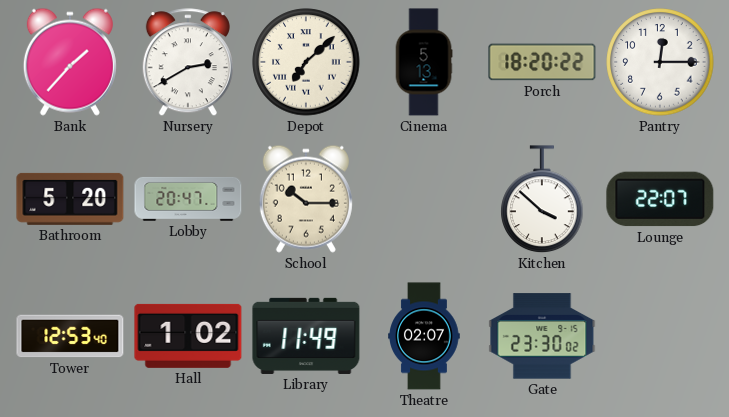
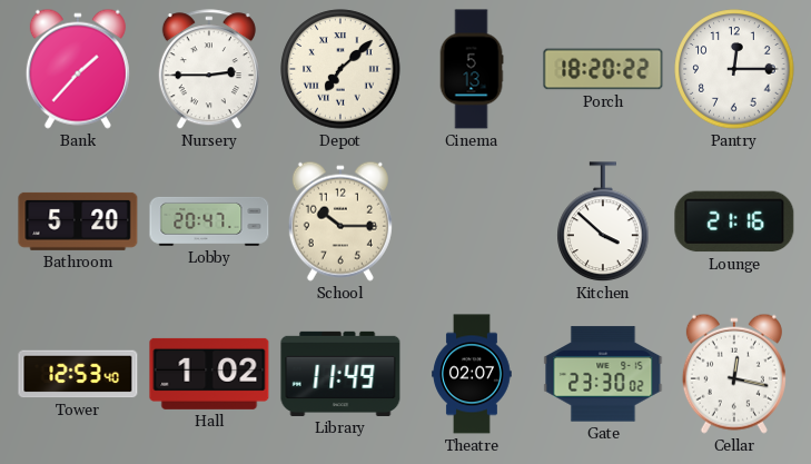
Nursery: 2:40 -> 2:45 (209, 70)
Lounge: 22:07 -> 21:16 (734, 221)
Cellar: none -> 12:17 (734, 374)
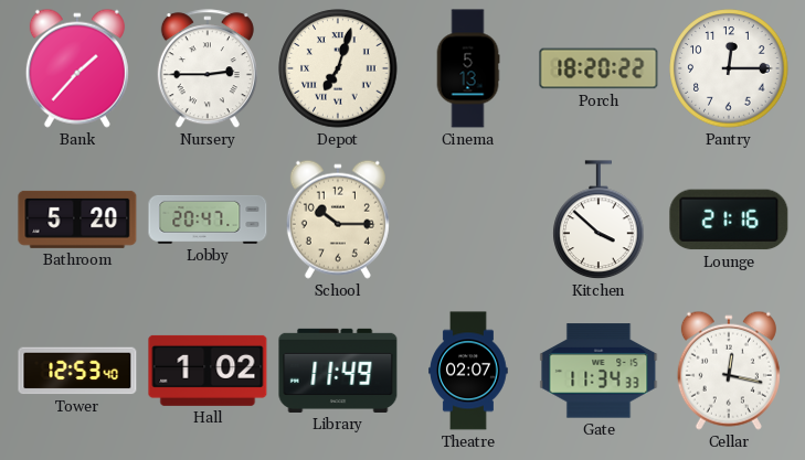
Depot: 7:08 -> 7:03 (338, 68)
Gate: 23:30 -> 11:34 (599, 371)
